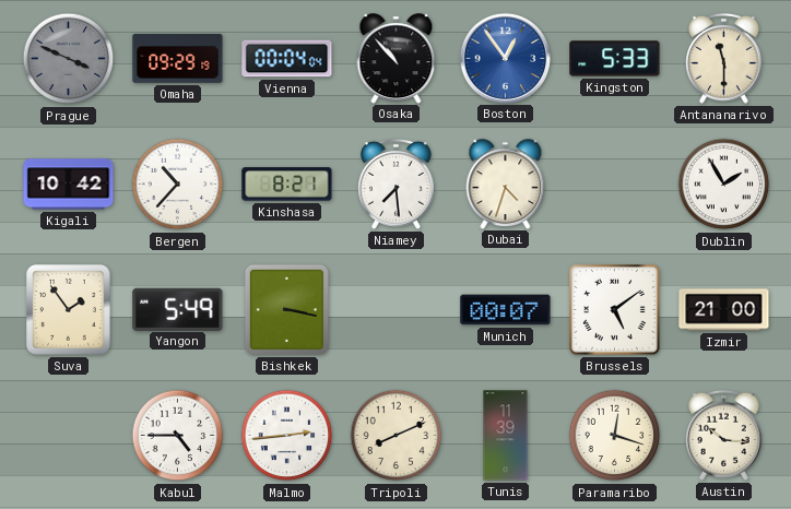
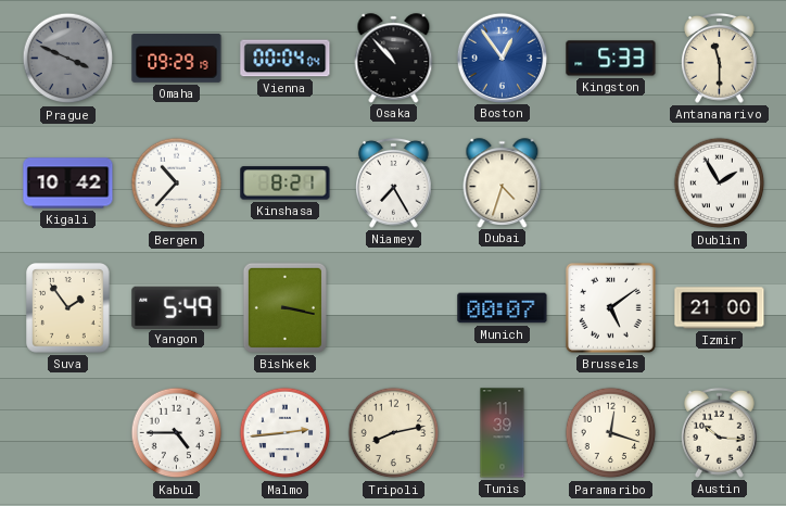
Niamey: 7:29 -> 7:25 (394, 182)
Tripoli: 8:11 -> 8:13 (394, 433)
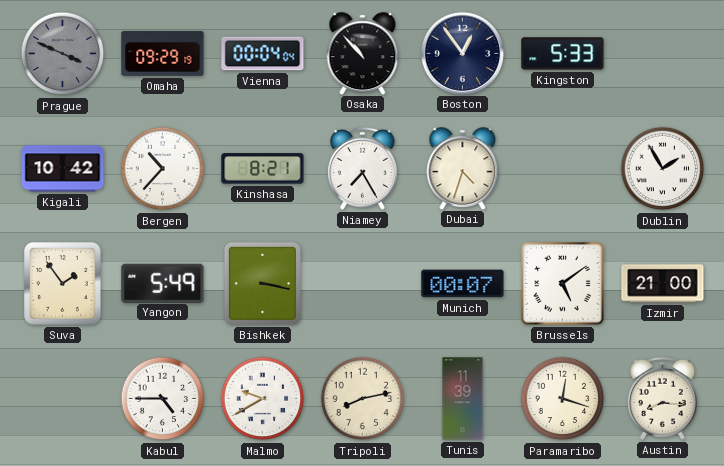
Boston dial: blue -> navy (462, 53)
Antananarivo: 11:30 -> none (720, 58)
Malmo: 2:44 -> 9:40 (263, 399)
Austin: 10:16 -> 8:16 (663, 398)
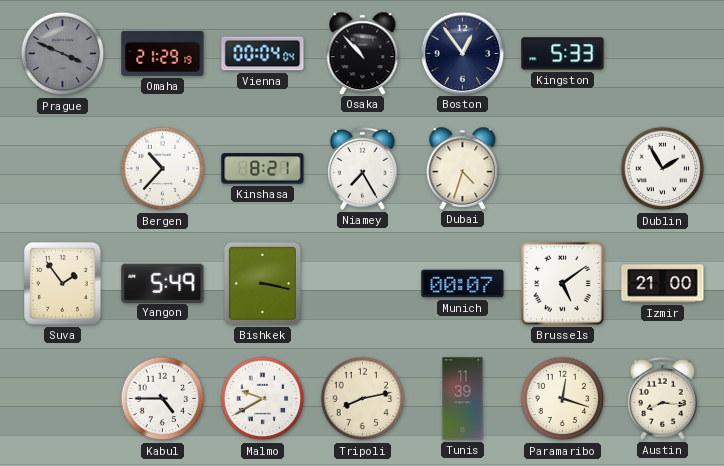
Omaha: 09:29 -> 21:29 (163, 53)
Kigali: 10:42 -> none (63, 169)
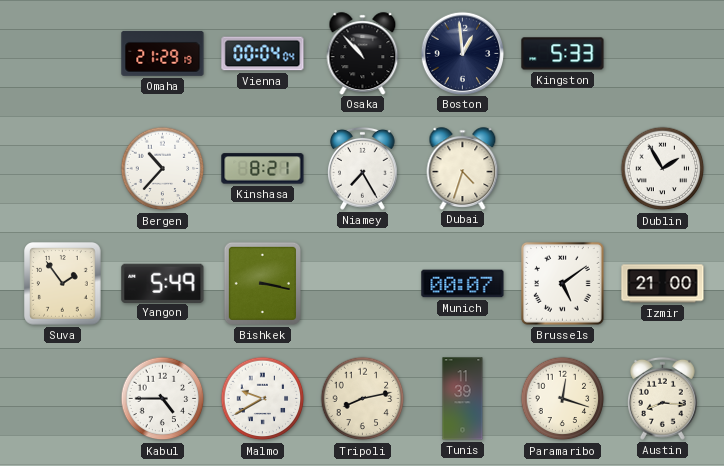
Prague: 3:49 -> none (63, 54)
Boston: 12:54 -> 12:59 (462, 53)
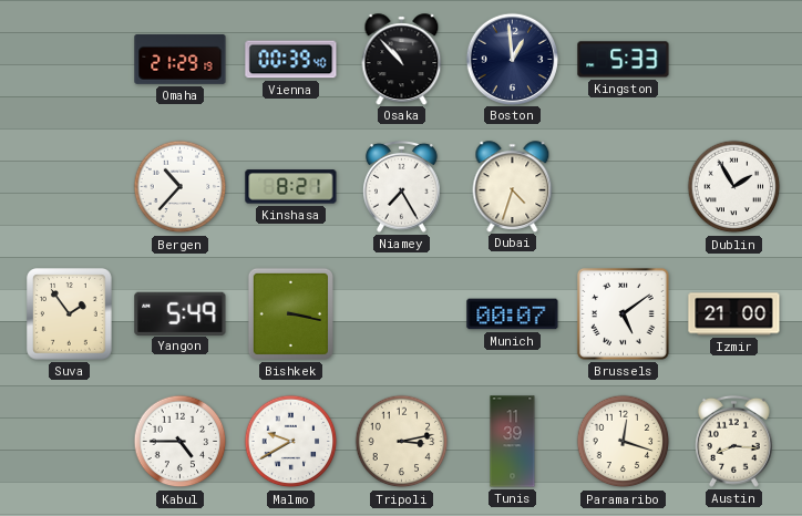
Vienna: 00:04 -> 00:39 (291, 60)
Tripoli: 8:13 -> 3:13 (402, 442)
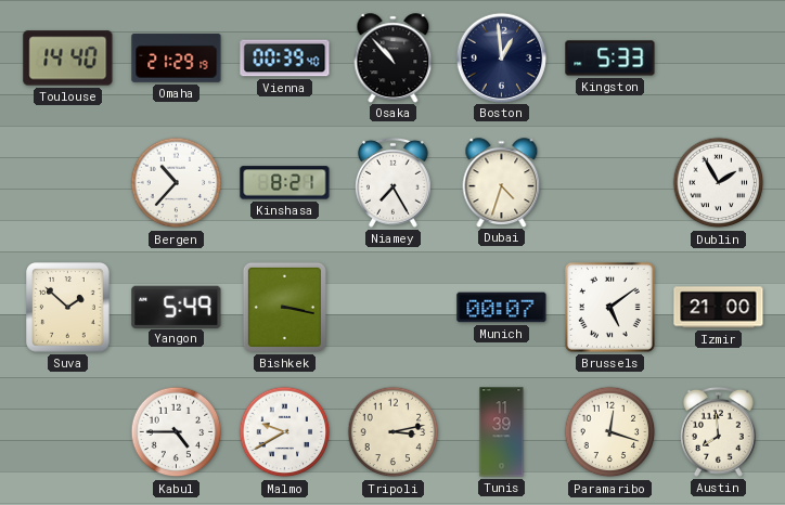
Toulouse: none -> 14:40 (68, 59)
Suva: 1:54 -> 1:52 (68, 308)
Austin: 8:16 -> 7:59 (719, 431)
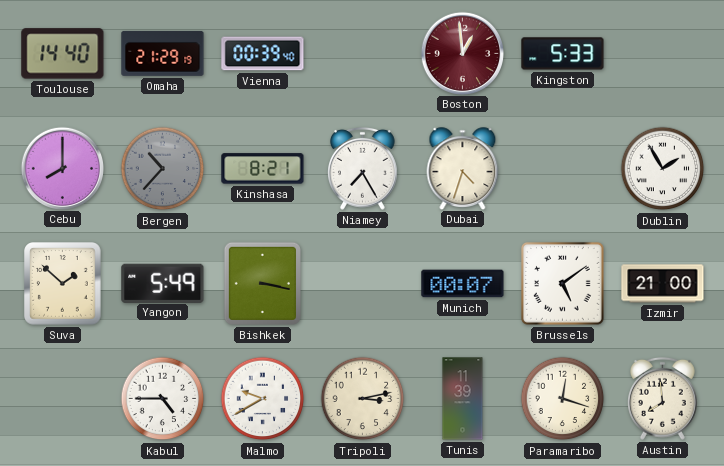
Osaka: 10:53 -> none (394, 57)
Boston dial: navy -> burgundy (462, 53)
Cebu: none -> 8:00 (62, 168)
Bergen dial: white -> grey (163, 169)
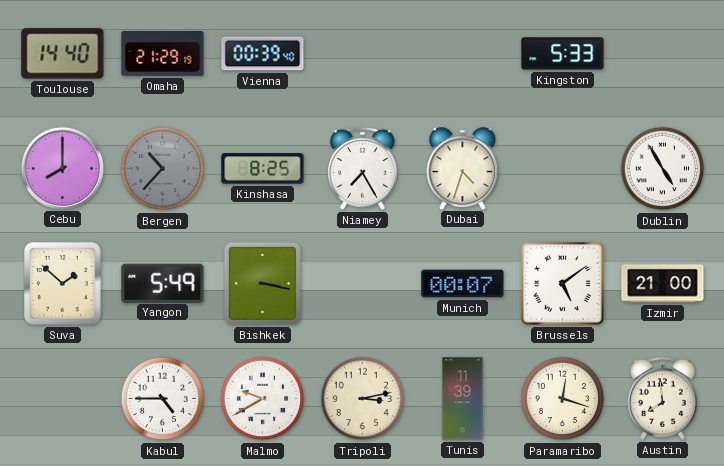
Boston: 12:59 -> none (462, 53)
Kinshasa: 8:21 -> 8:25 (263, 169)
Dublin: 1:55 -> 4:55 (663, 169)
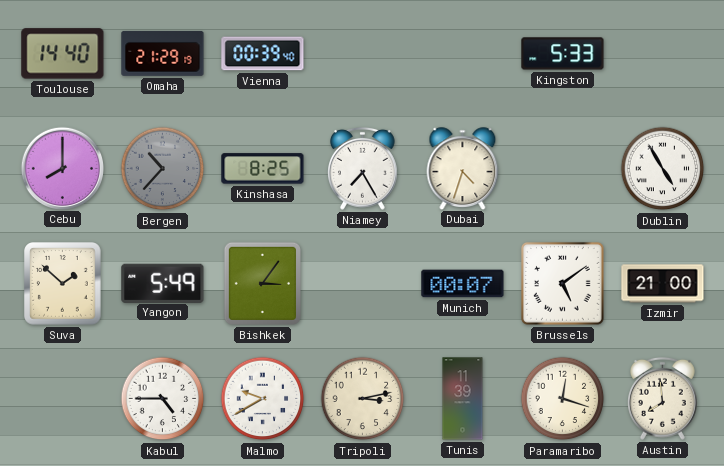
Bishkek: 3:17 -> 3:06 (262, 283)
